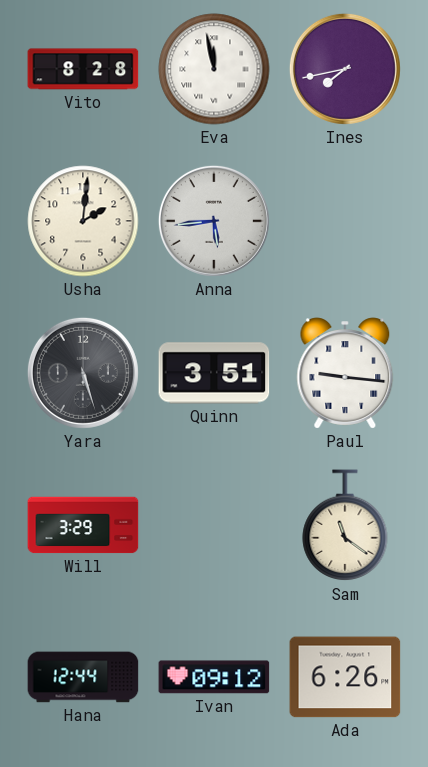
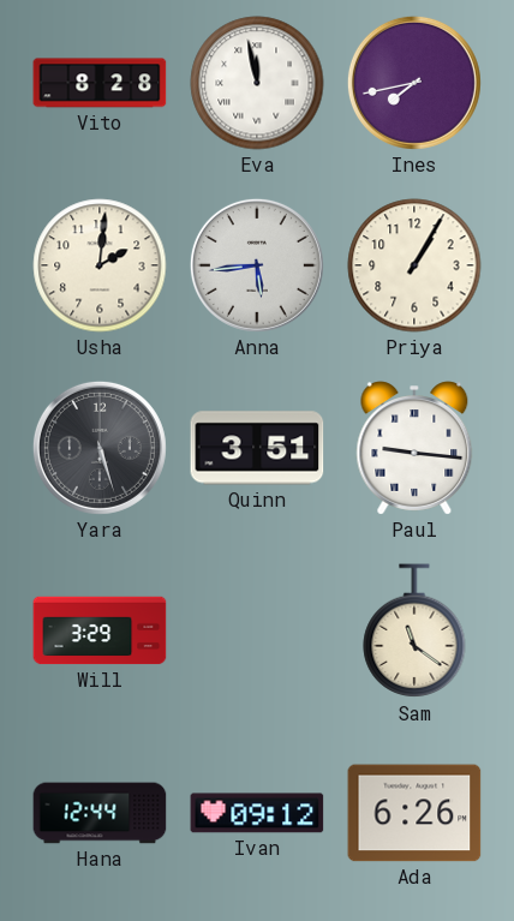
Priya: none -> 1:05 (414, 265)
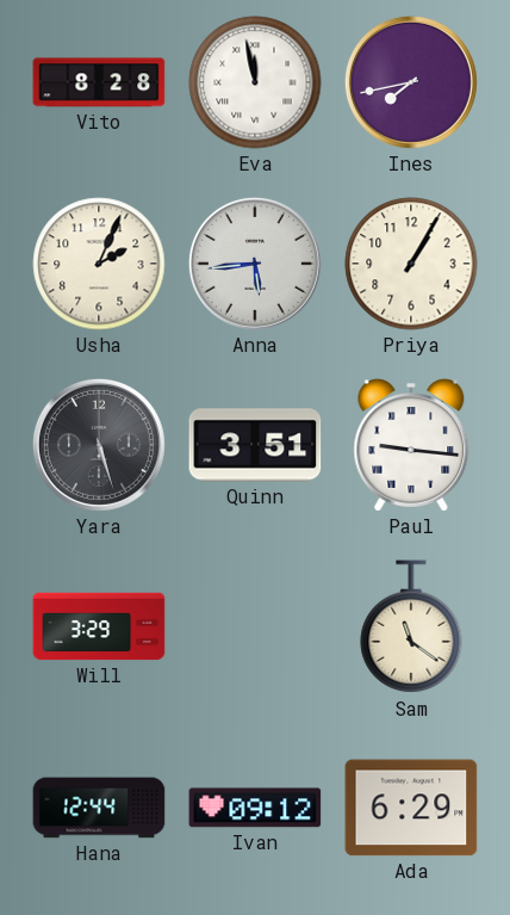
Usha: 2:01 -> 2:04 (99, 264)
Ada: 6:26 -> 6:29 (411, 808)
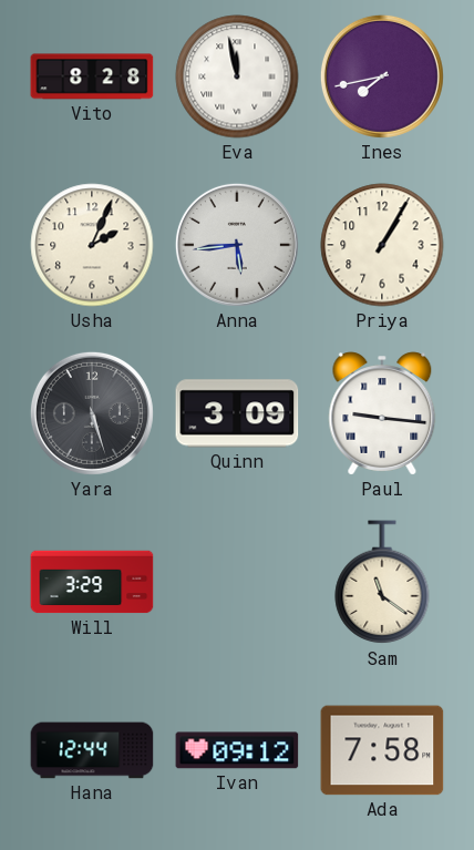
Quinn: 3:51 -> 3:09 (237, 413)
Ada: 6:29 -> 7:58 (382, 750)
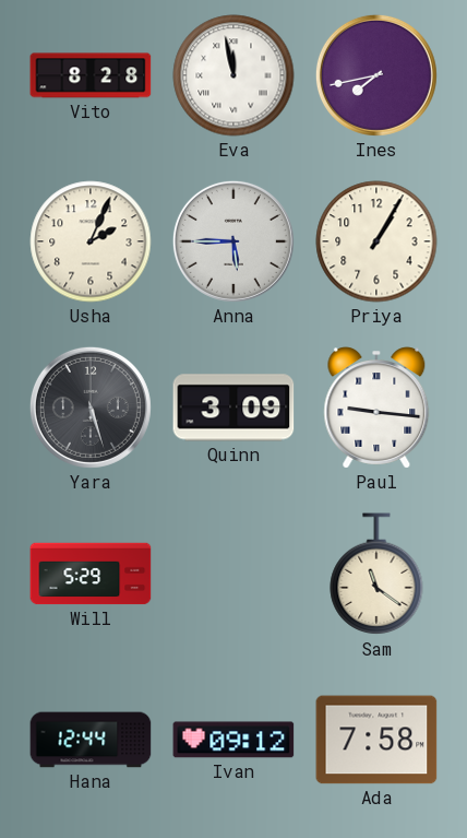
Anna: 5:44 -> 5:45 (234, 241)
Will: 3:29 -> 5:29 (91, 574)
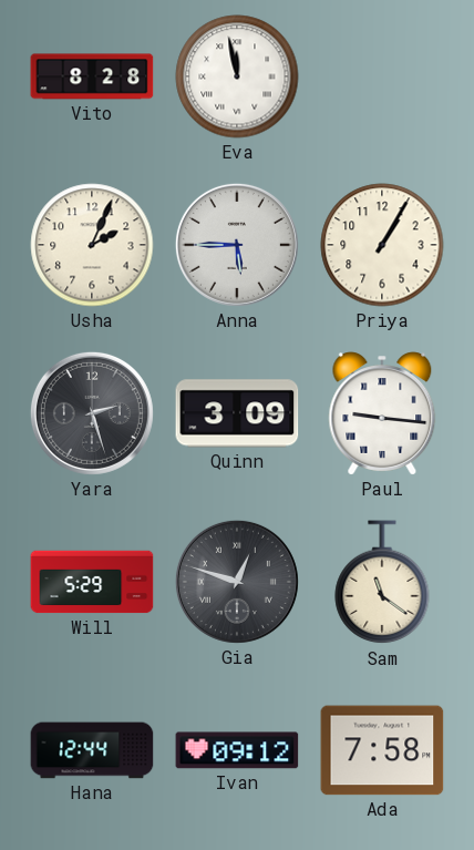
Ines: 7:43 -> none (376, 75)
Yara: 5:27 -> 2:27 (92, 413)
Gia: none -> 12:48 (237, 582)
